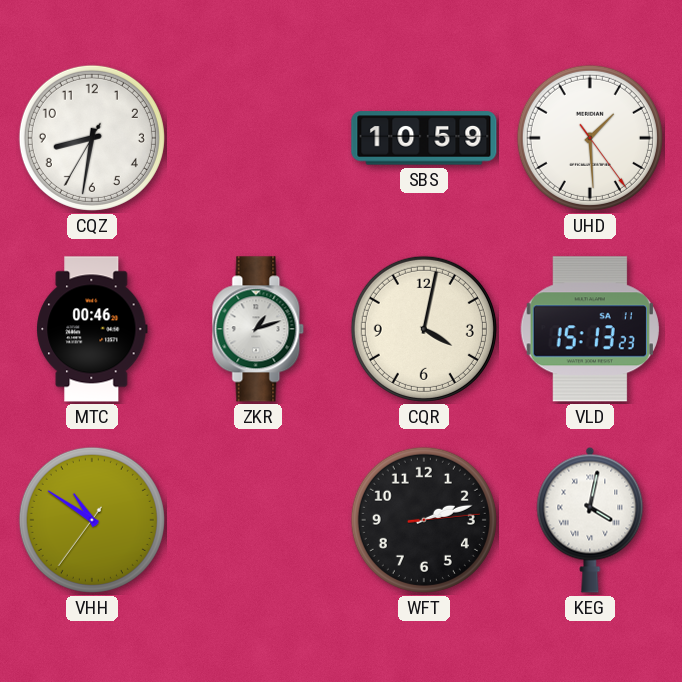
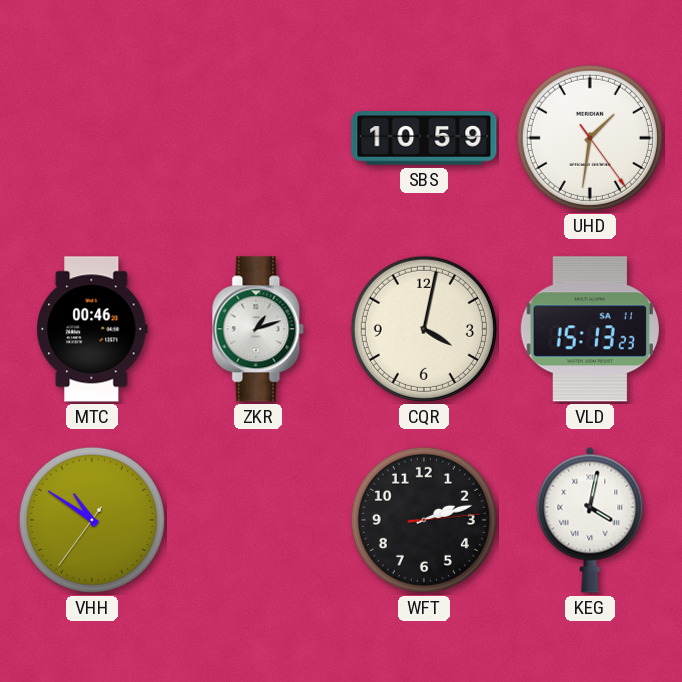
CQZ: 8:31 -> none (92, 138)
UHD: 1:29 -> 1:31 (590, 138)
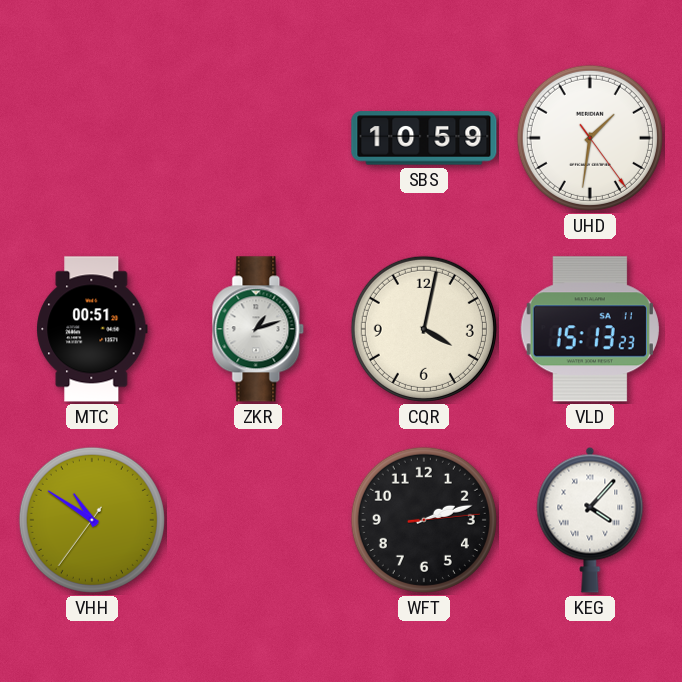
MTC: 00:46 -> 00:51 (92, 329)
KEG: 4:02 -> 4:07 (590, 520)
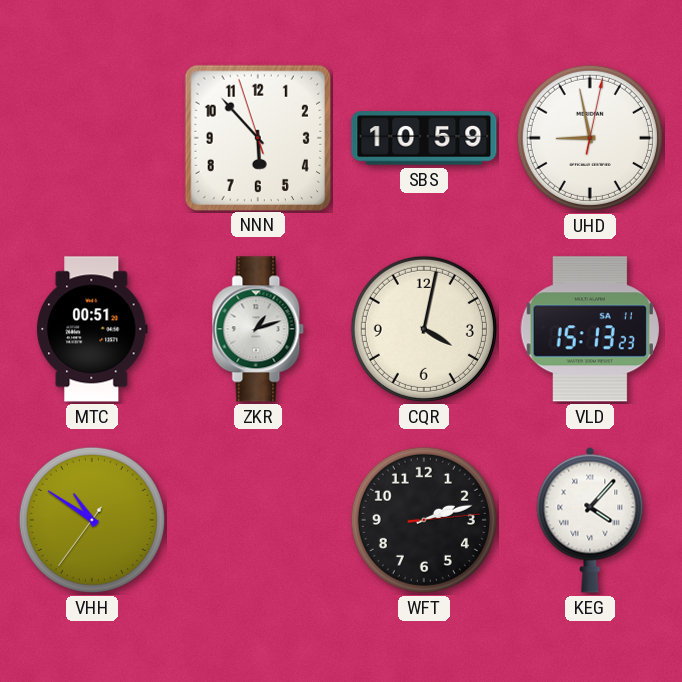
NNN: none -> 5:52 (257, 137)
UHD: 1:31 -> 8:58 (590, 138)
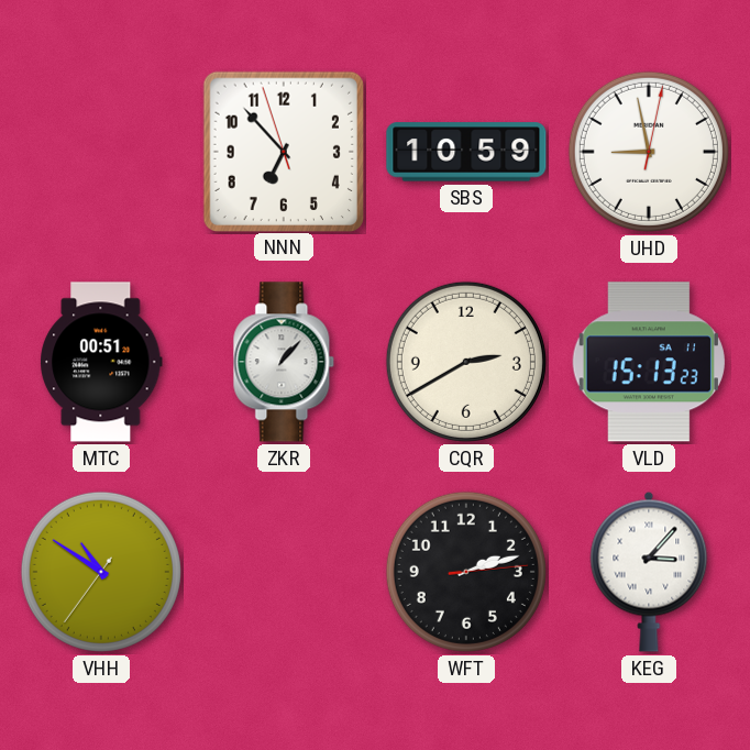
NNN: 5:52 -> 6:52 (283, 151)
ZKR: 1:12 -> 1:07 (284, 362)
CQR: 4:02 -> 2:40 (466, 362)
KEG: 4:07 -> 3:07 (649, 572)
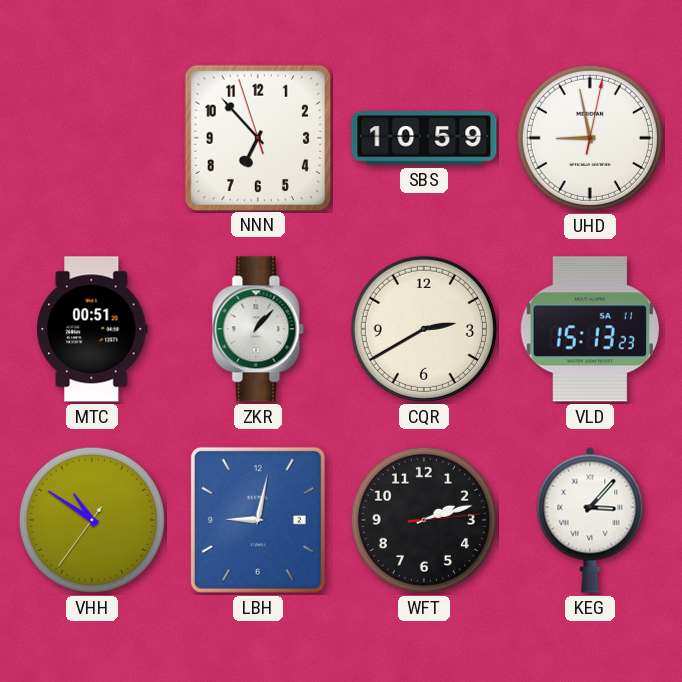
LBH: none -> 9:02 (258, 520)
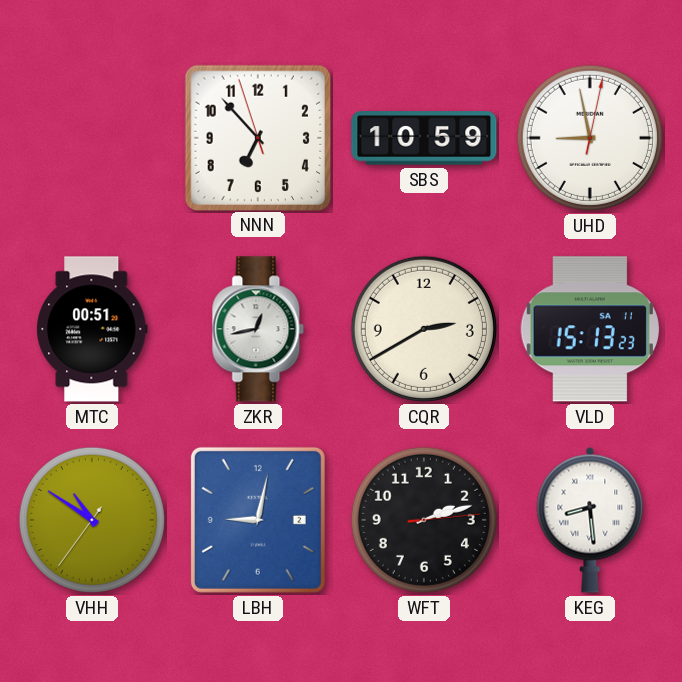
ZKR: 1:07 -> 12:43 (258, 329)
KEG: 3:07 -> 8:29 (590, 520)
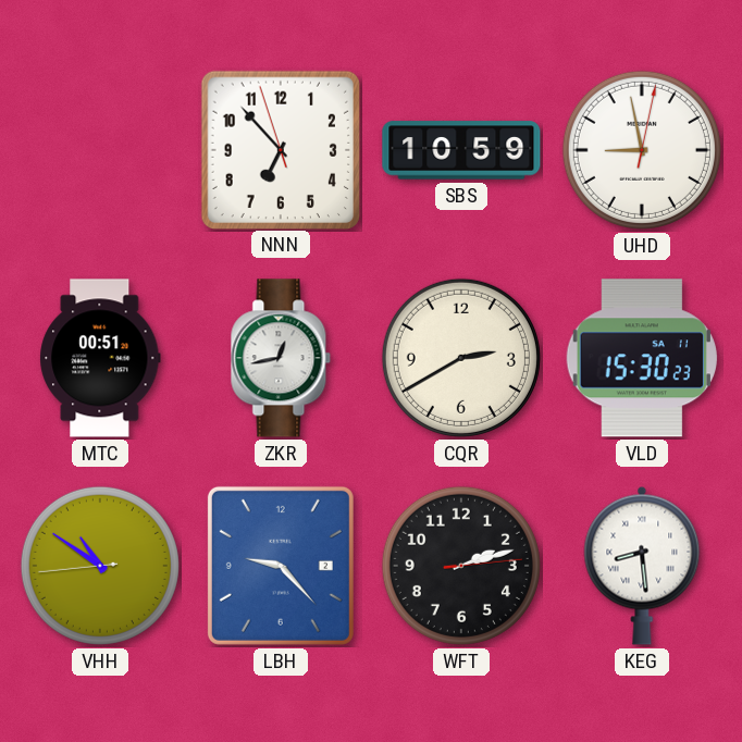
VLD: 15:13 -> 15:30 (642, 358)
VHH: 10:50:36 -> 10:50:44 (100, 566)
LBH: 9:02 -> 9:23 (281, 566)
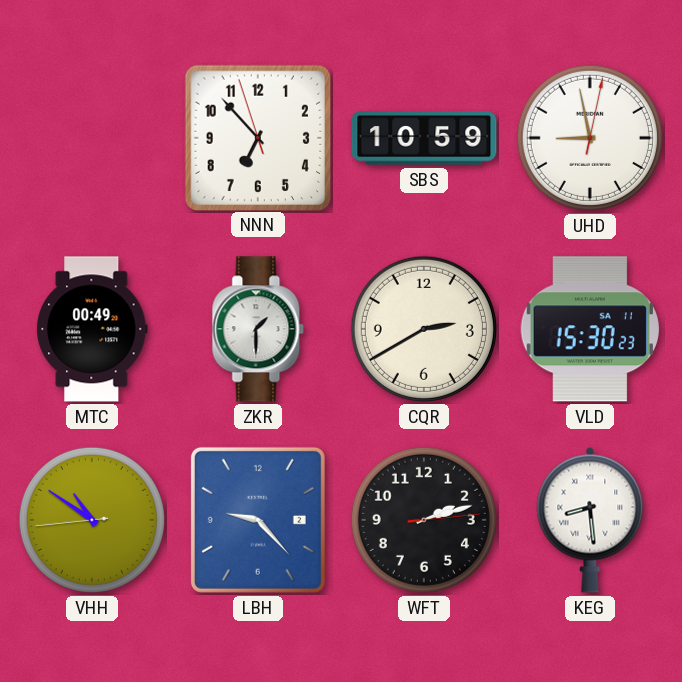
MTC: 00:51 -> 00:49 (92, 329)
ZKR: 12:43 -> 1:30 (258, 329)
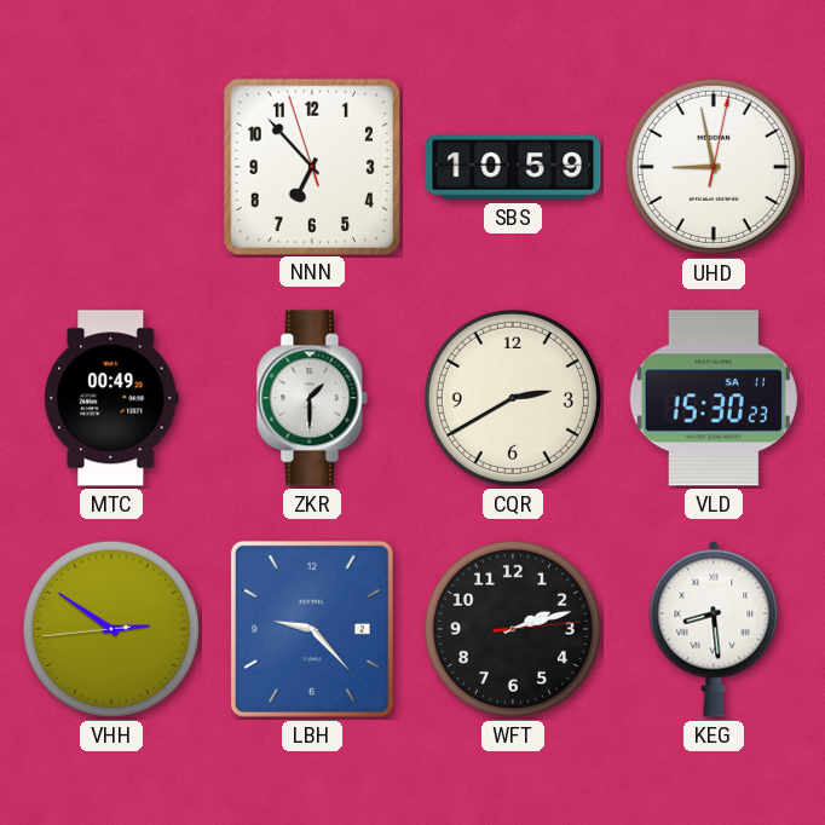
VHH: 10:50 -> 2:50 (111, 629)
